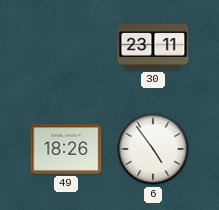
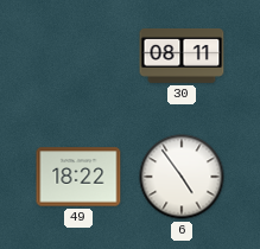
30: 23:11 -> 08:11 (182, 56)
49: 18:26 -> 18:22 (78, 177)
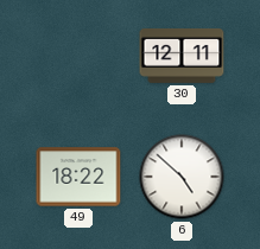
30: 08:11 -> 12:11 (182, 56)
6: 4:54 -> 4:52 (182, 177)
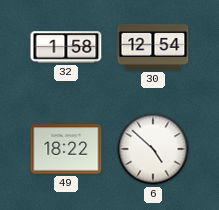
32: none -> 1:58 (66, 47)
30: 12:11 -> 12:54 (153, 47)
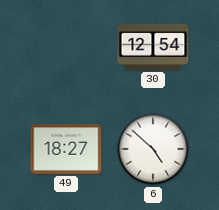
32: 1:58 -> none (66, 47)
49: 18:22 -> 18:27 (66, 149)
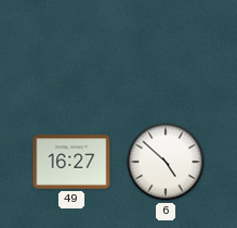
30: 12:54 -> none (153, 47)
49: 18:27 -> 16:27 (71, 162)
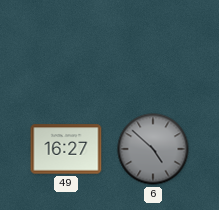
6 dial: white -> grey (153, 149)
